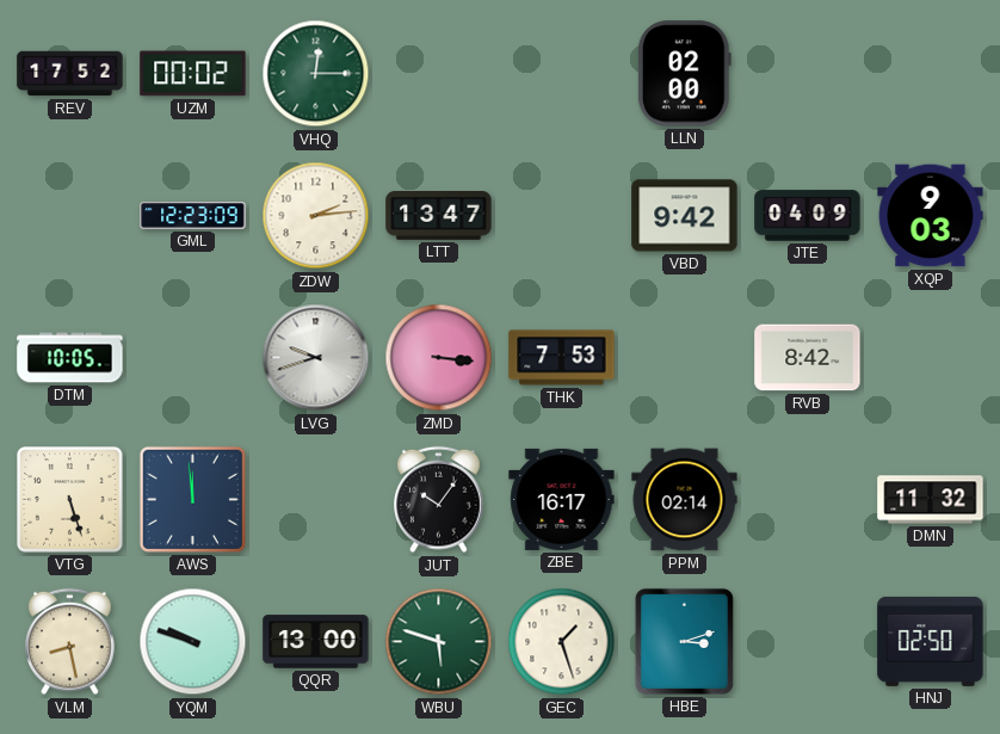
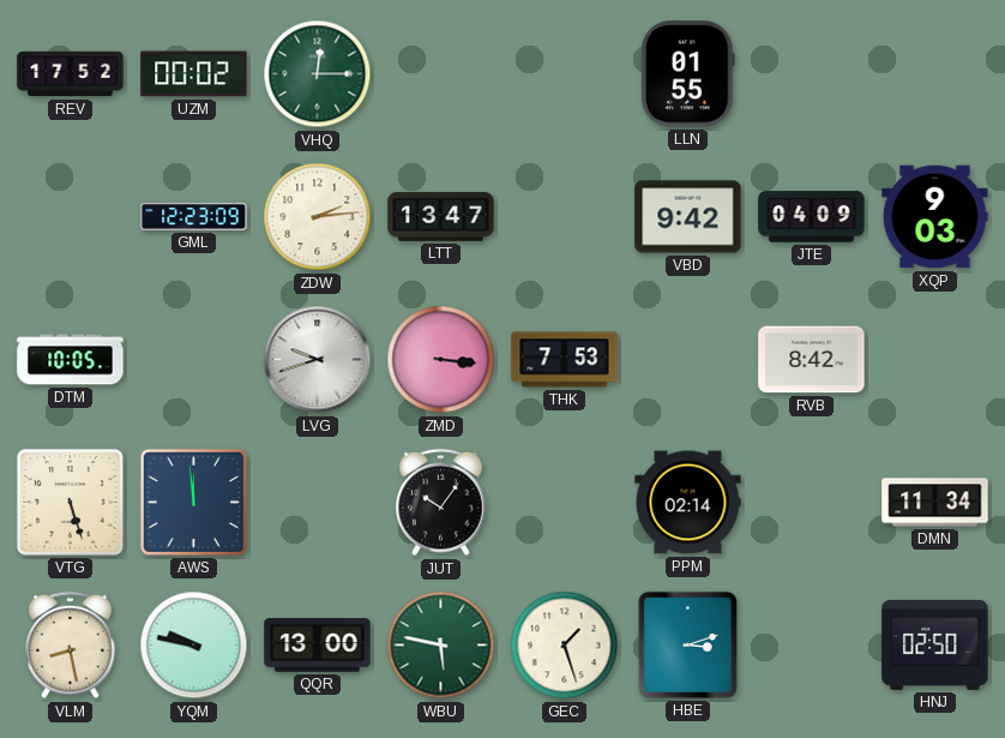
LLN: 02:00 -> 01:55 (687, 74)
ZBE: 16:17 -> none (562, 499)
DMN: 11:32 -> 11:34 (935, 503)
YQM: 9:48 -> 9:47 (194, 646)
WBU: 5:48 -> 5:47 (441, 646)
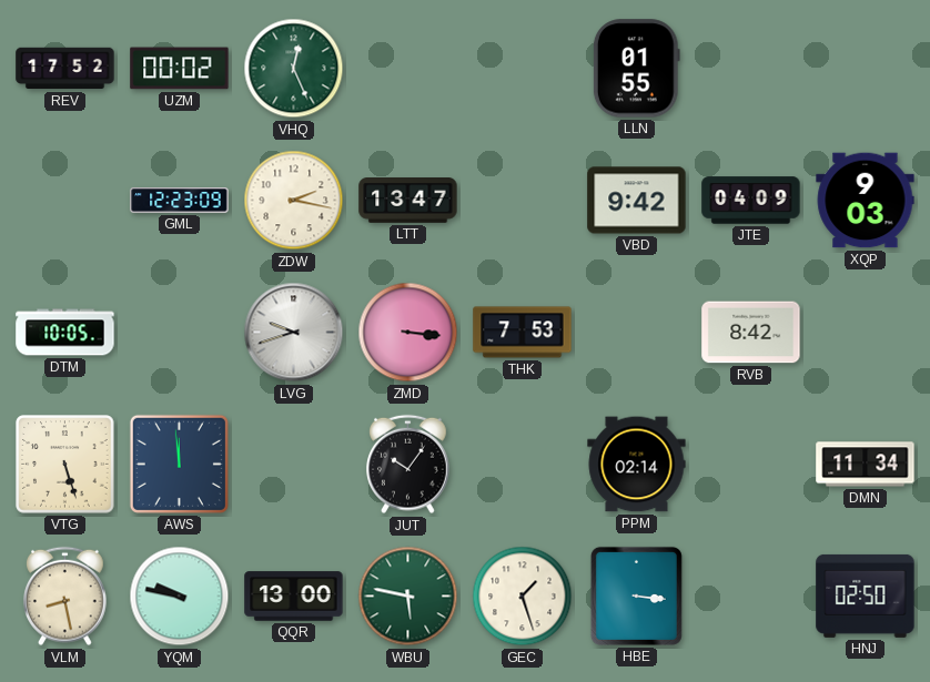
VHQ: 12:15 -> 12:26 (294, 69)
ZDW: 2:14 -> 2:17 (294, 201)
HBE: 3:12 -> 3:16 (636, 596)
